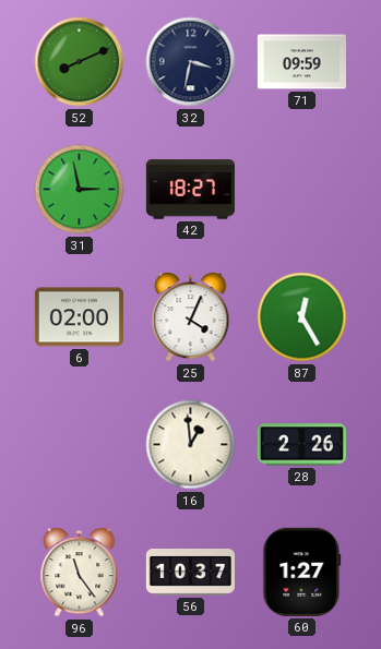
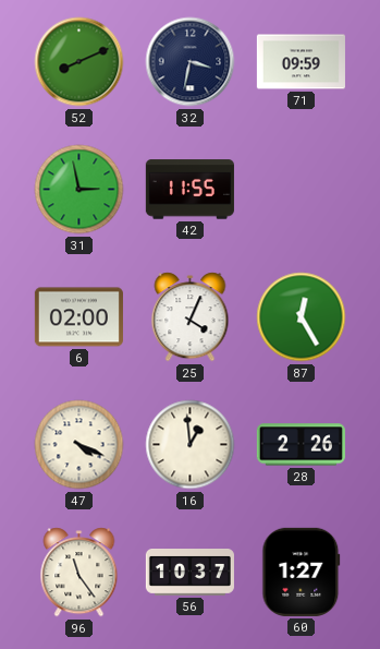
42: 18:27 -> 11:55 (189, 190)
47: none -> 4:19 (79, 445)
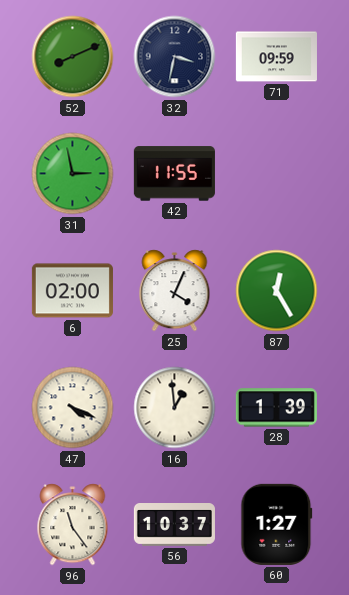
28: 2:26 -> 1:39 (276, 408)
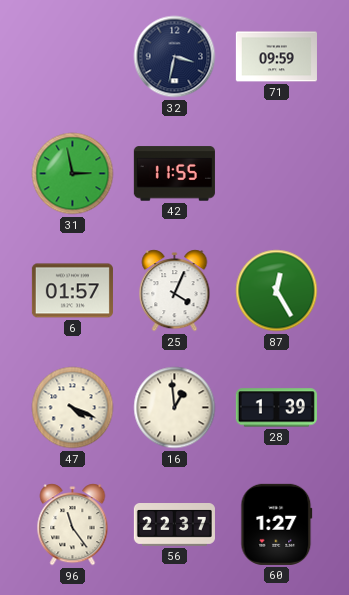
52: 8:11 -> none (73, 57)
6: 02:00 -> 01:57 (72, 291)
56: 10:37 -> 22:37 (174, 525)
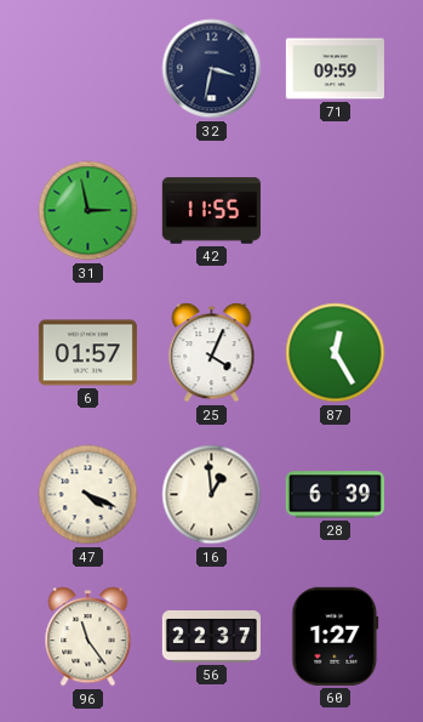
28: 1:39 -> 6:39 (335, 495)
